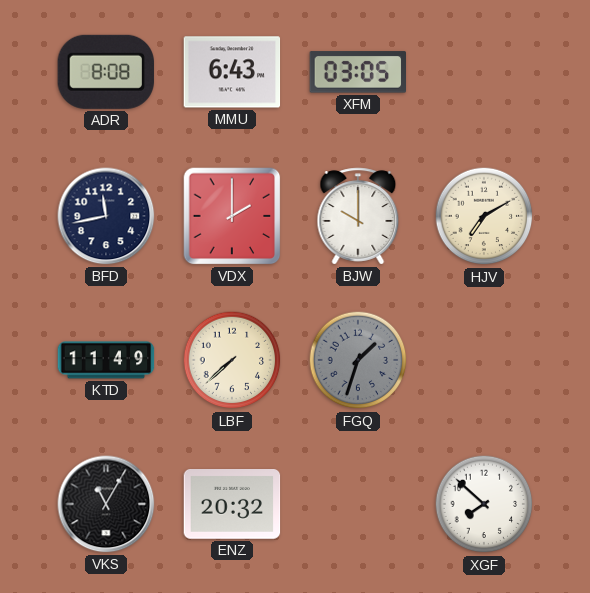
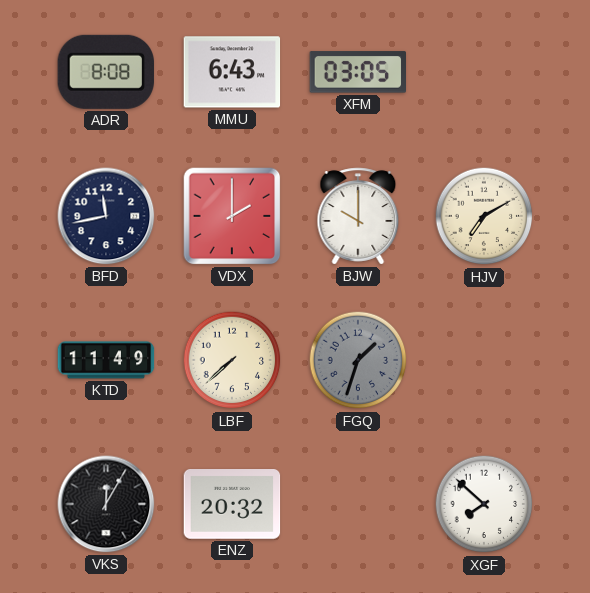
VKS: 11:05 -> 12:05 (106, 504)
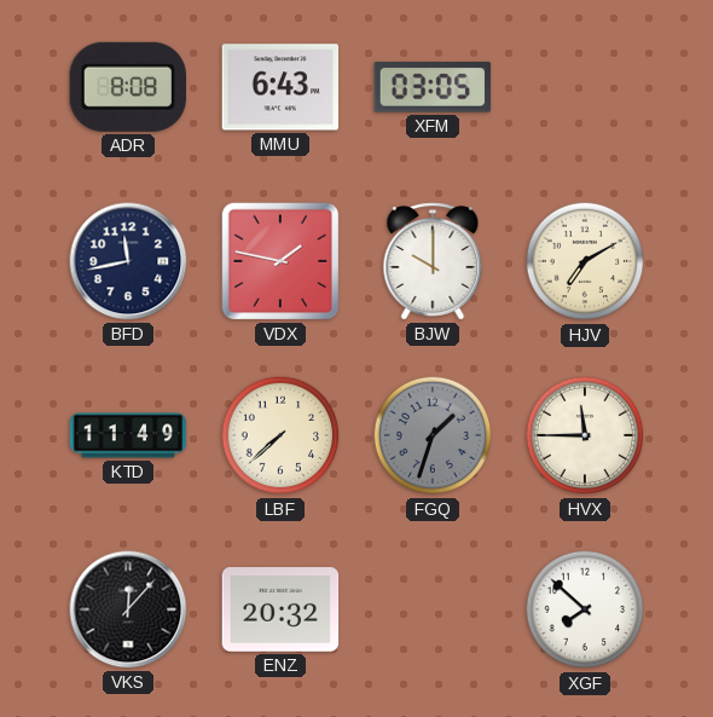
VDX: 2:00 -> 1:47 (280, 261)
HVX: none -> 11:45 (585, 435)
VKS: 12:05 -> 12:07 (128, 609)
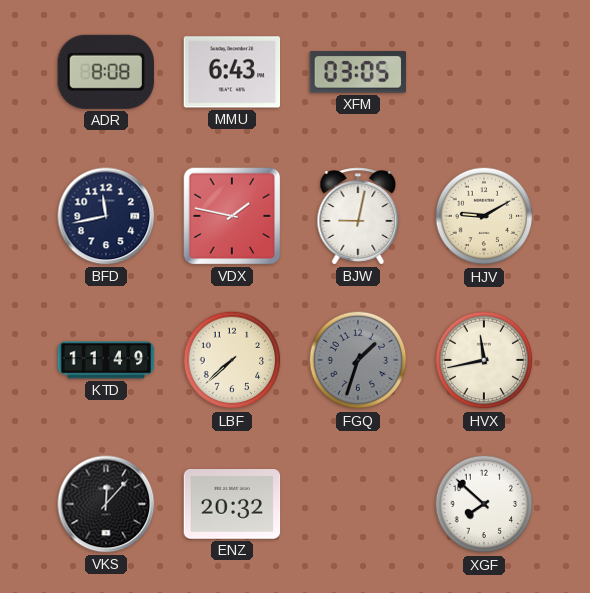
BJW: 10:00 -> 9:02 (358, 216)
HJV: 7:10 -> 9:10 (484, 216)
HVX: 11:45 -> 11:43 (484, 360)
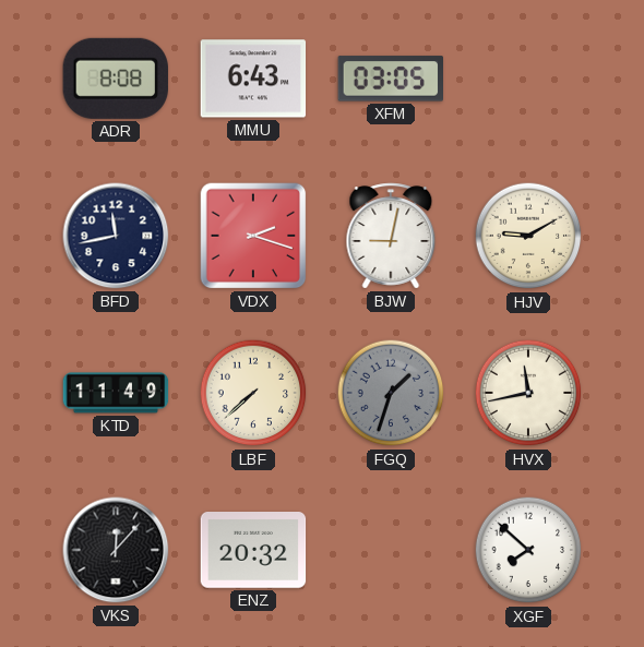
VDX: 1:47 -> 2:18 (253, 236)
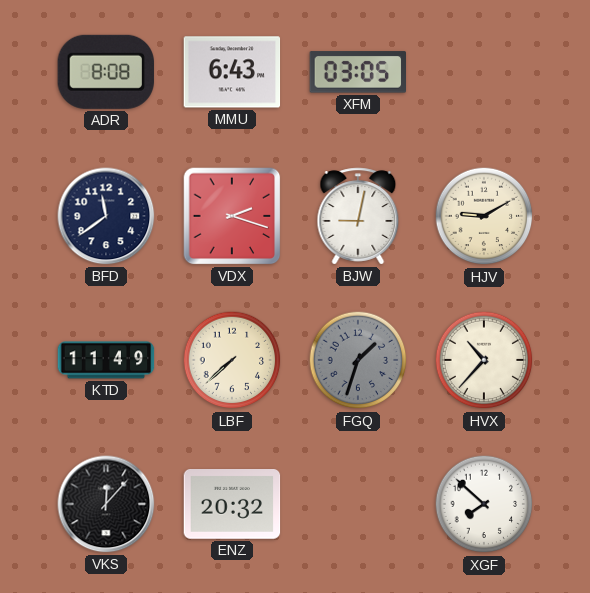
BFD: 11:43 -> 11:39 (106, 216)
HVX: 11:43 -> 10:37 (484, 360)
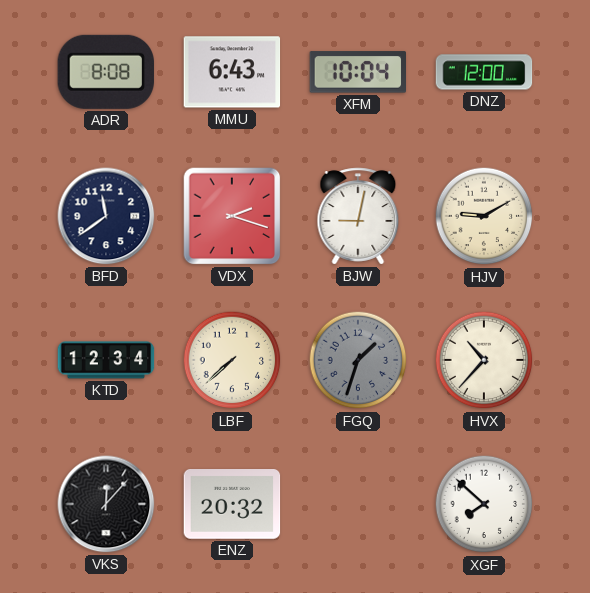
XFM: 03:05 -> 10:04 (358, 72)
DNZ: none -> 12:00 (484, 72)
KTD: 11:49 -> 12:34 (106, 360)
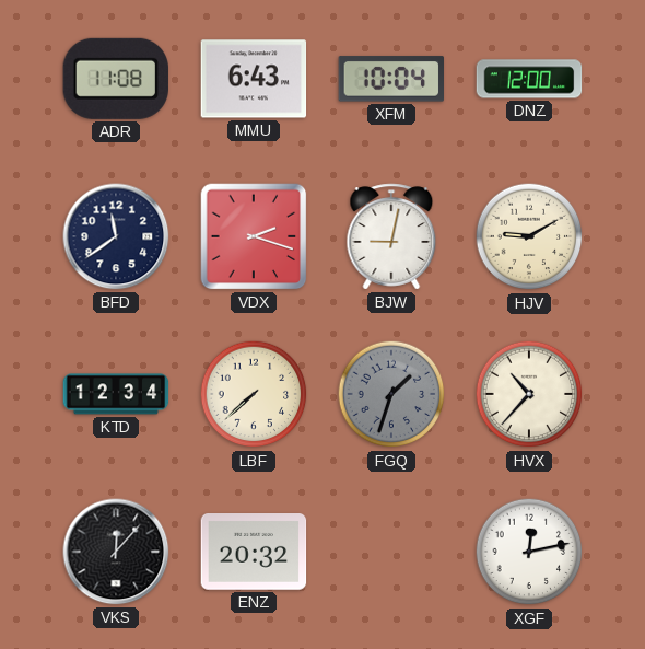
ADR: 8:08 -> 11:08 (116, 79)
XGF: 7:52 -> 12:13 (529, 552)
